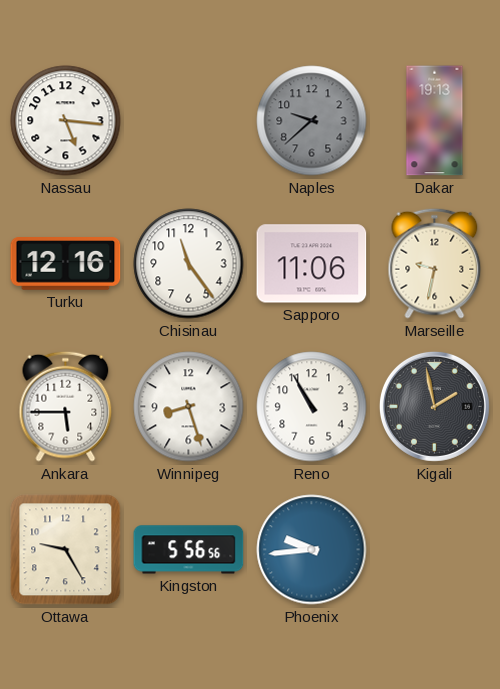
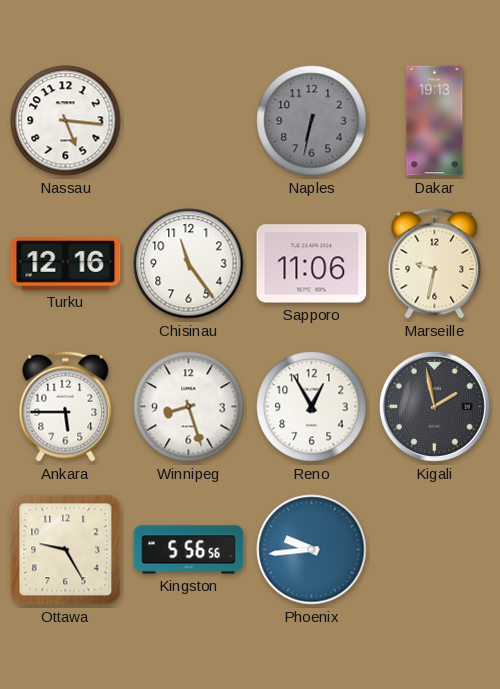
Naples: 9:38 -> 6:32 (312, 121)
Reno: 10:55 -> 12:55 (312, 407)
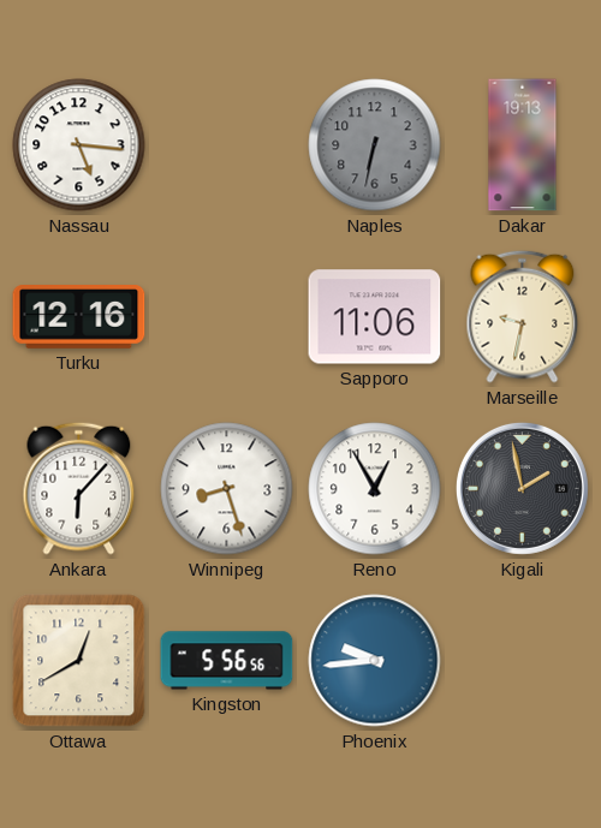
Chisinau: 11:24 -> none (189, 264)
Ankara: 5:45 -> 6:07 (79, 488)
Ottawa: 9:25 -> 12:40 (79, 661)
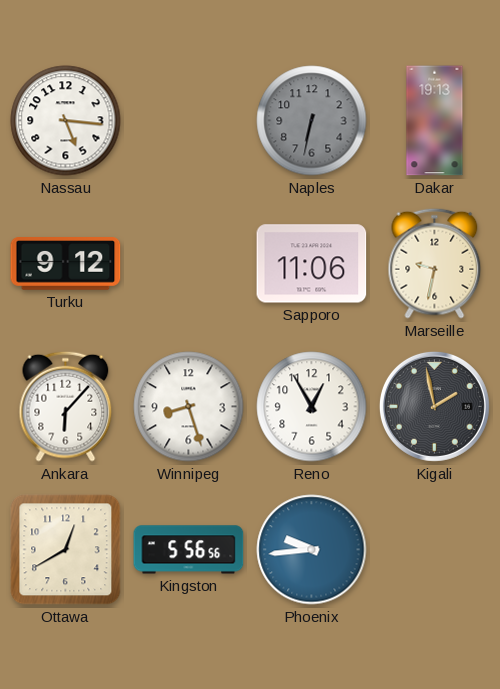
Turku: 12:16 -> 9:12 (66, 264)
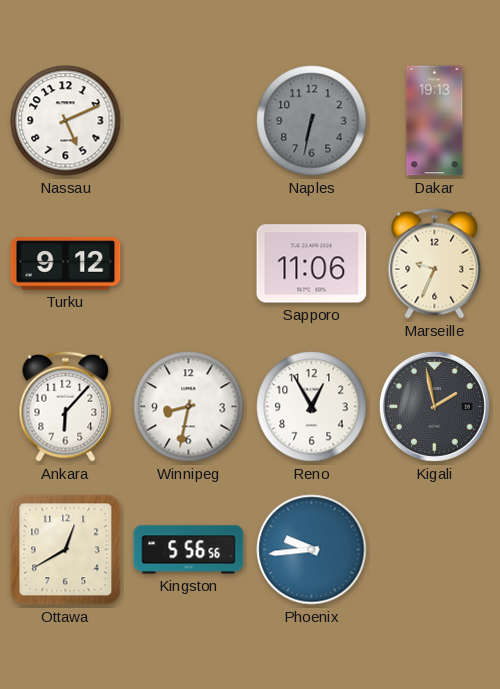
Nassau: 5:16 -> 5:11 (66, 121)
Marseille: 9:32 -> 9:34 (435, 263)
Winnipeg: 8:27 -> 8:32 (189, 407)
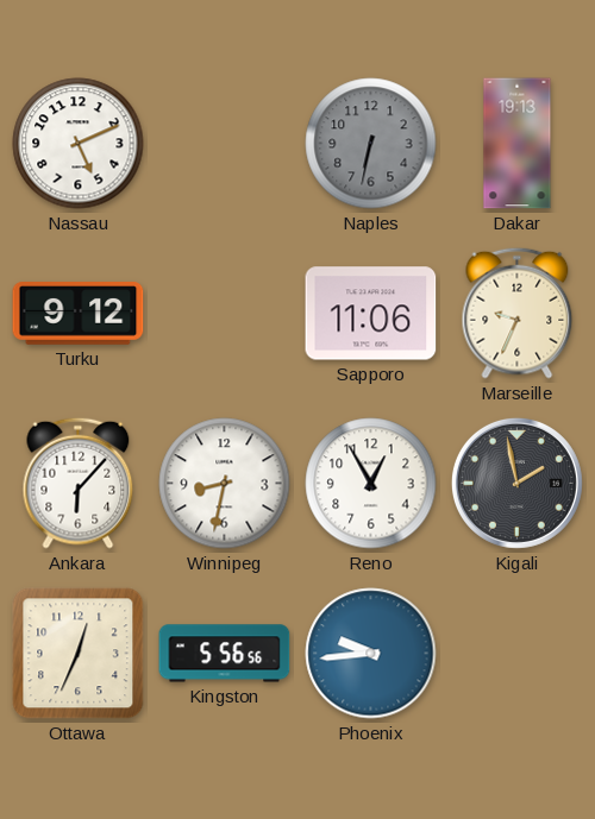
Ottawa: 12:40 -> 12:34 (79, 654)
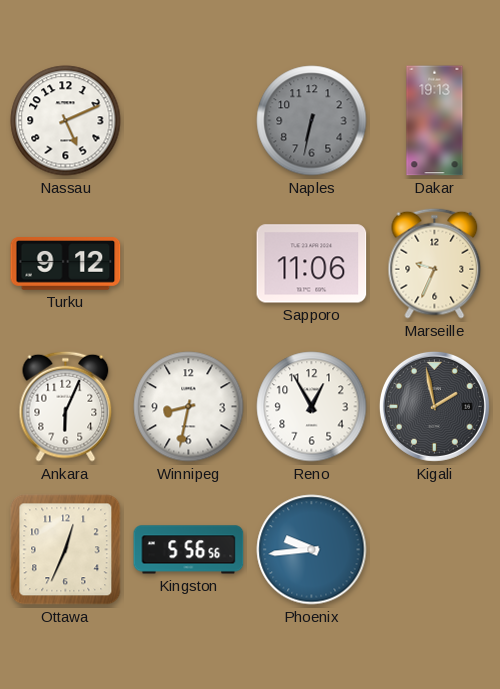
Ankara: 6:07 -> 6:04 (66, 406)
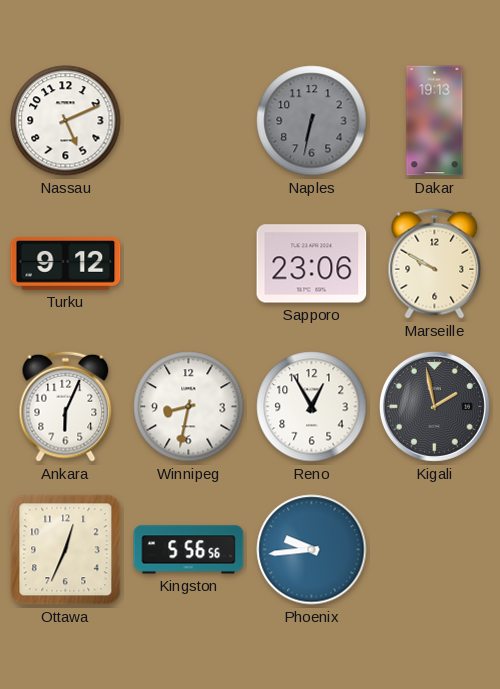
Sapporo: 11:06 -> 23:06 (312, 264)
Marseille: 9:34 -> 9:50 (435, 263)
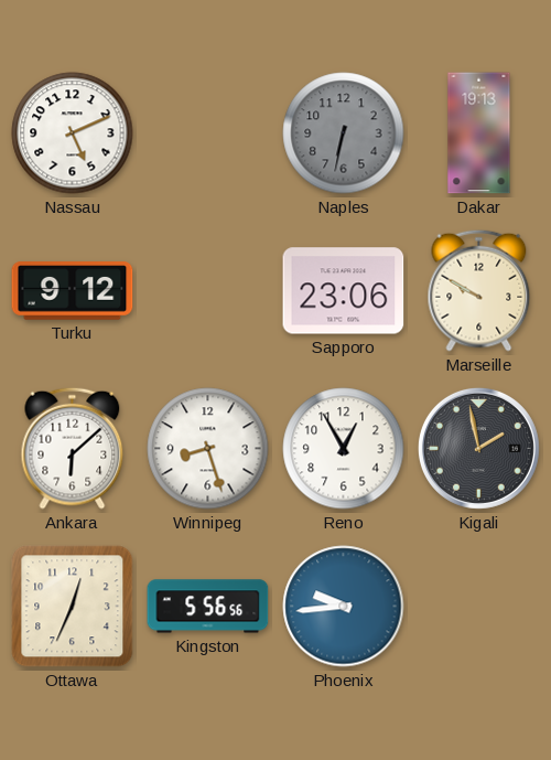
Ankara: 6:04 -> 6:08 (73, 448)
Winnipeg: 8:32 -> 8:27 (208, 449)
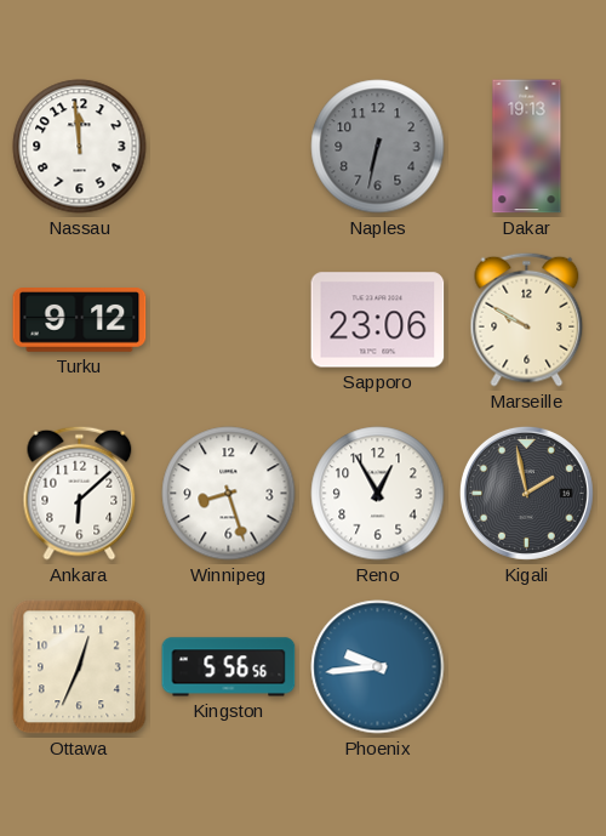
Nassau: 5:11 -> 11:59 (80, 147)
